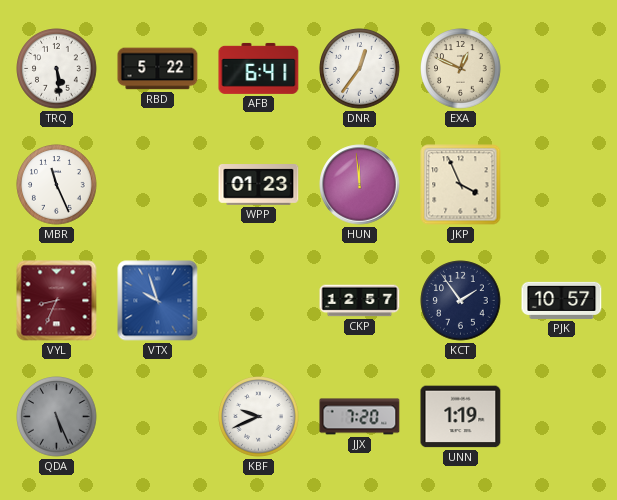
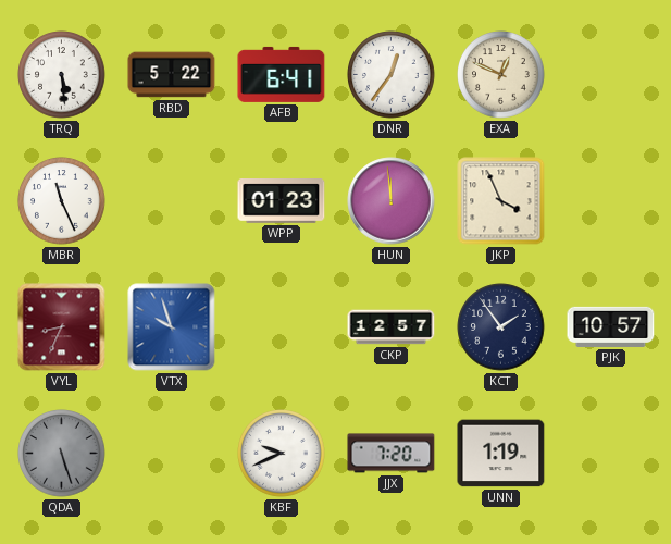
QDA: 5:26 -> 5:27 (62, 454)
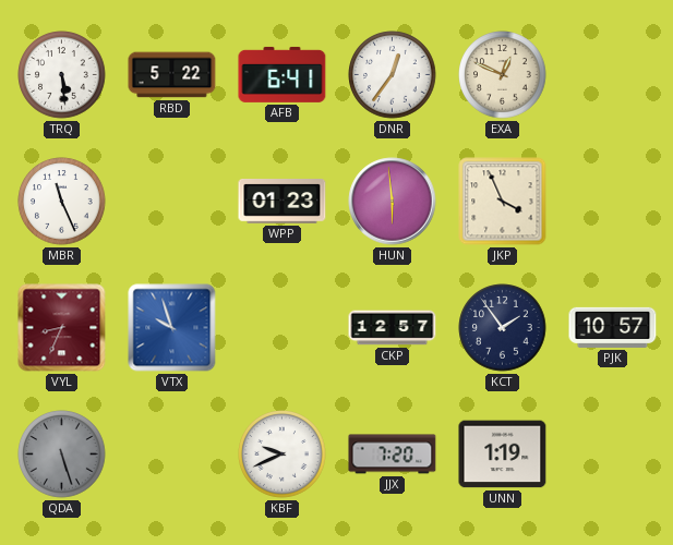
HUN: 11:59 -> 5:59 (393, 202)
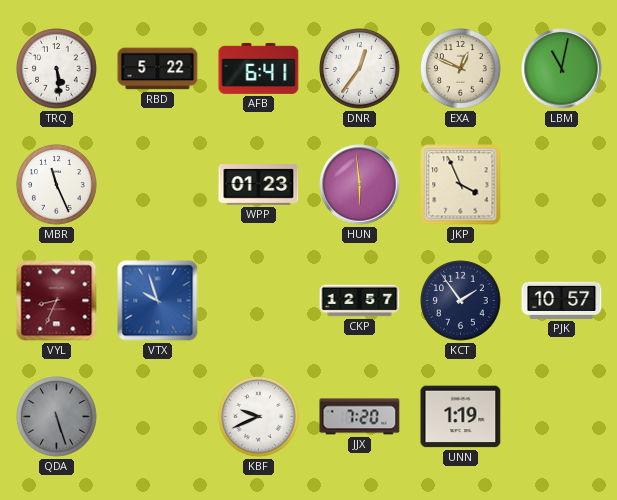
LBM: none -> 11:02 (562, 69)
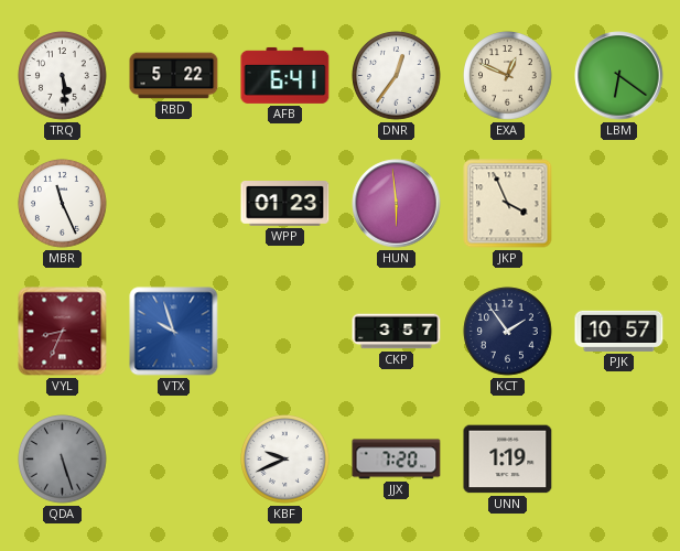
LBM: 11:02 -> 6:21 (619, 76)
CKP: 12:57 -> 3:57 (397, 332)
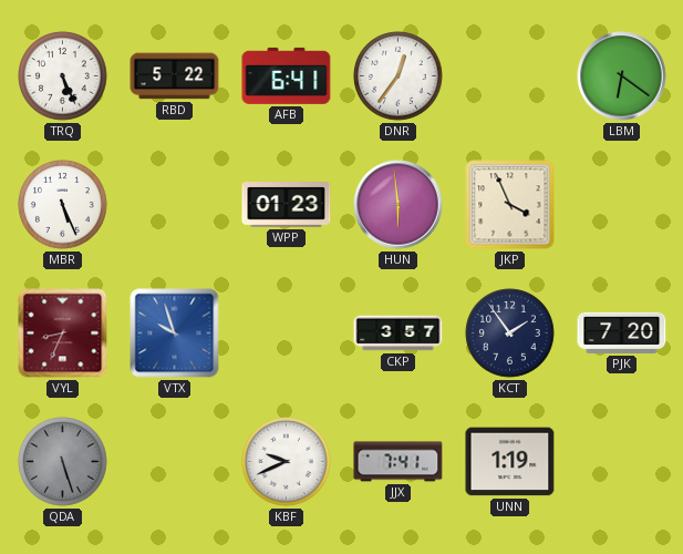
TRQ: 5:29 -> 5:26 (63, 76)
EXA: 12:49 -> none (508, 76)
MBR: 11:26 -> 5:26 (63, 205)
PJK: 10:57 -> 7:20 (622, 332)
JJX: 7:20 -> 7:41 (399, 462)
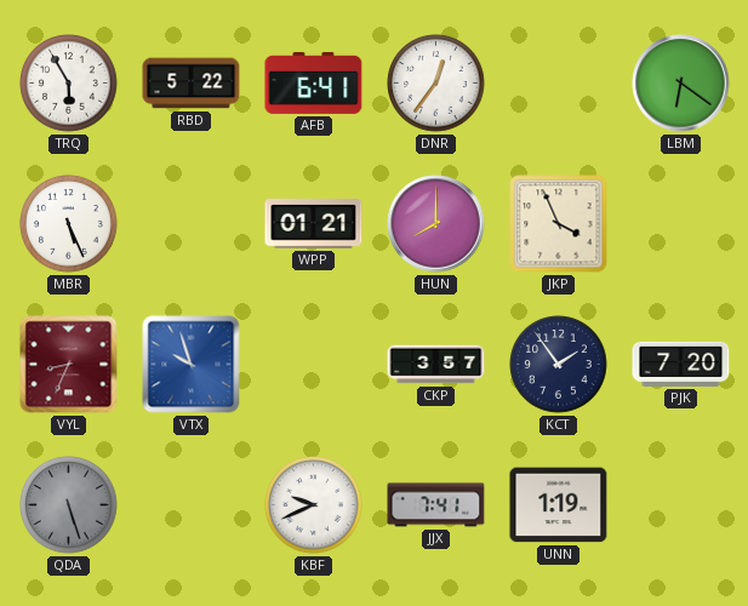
TRQ: 5:26 -> 5:55 (69, 84)
WPP: 01:23 -> 01:21 (314, 224)
HUN: 5:59 -> 8:00 (436, 224)
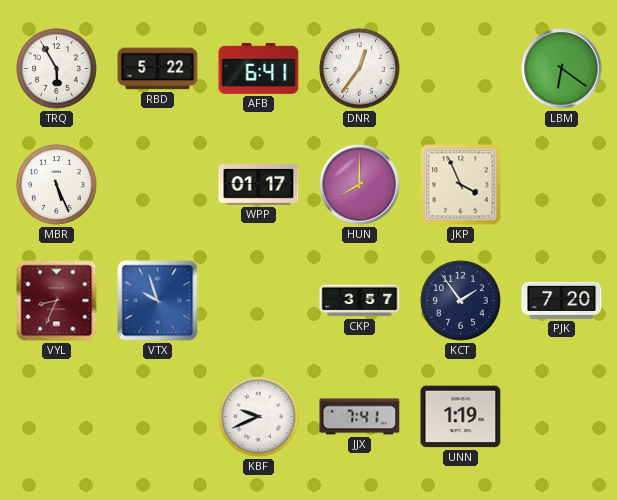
WPP: 01:21 -> 01:17 (259, 185)
QDA: 5:27 -> none (69, 505)
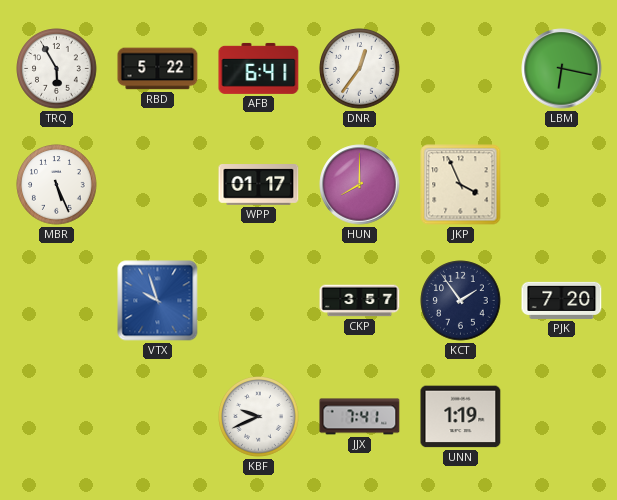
LBM: 6:21 -> 6:17 (562, 69)
VYL: 8:34 -> none (57, 301)
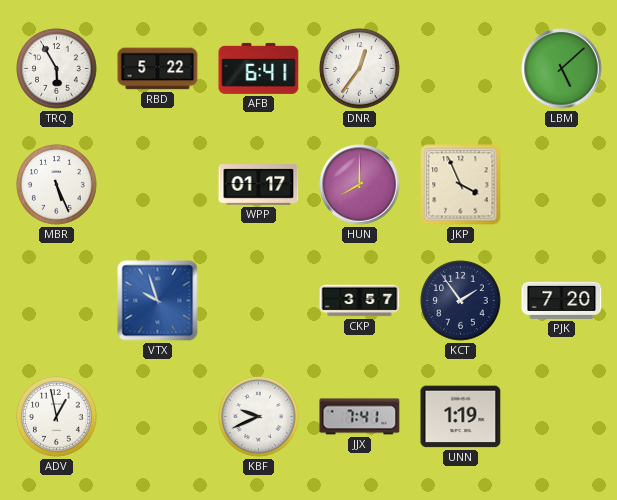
LBM: 6:17 -> 5:08 (562, 69)
ADV: none -> 12:58 (57, 417)
